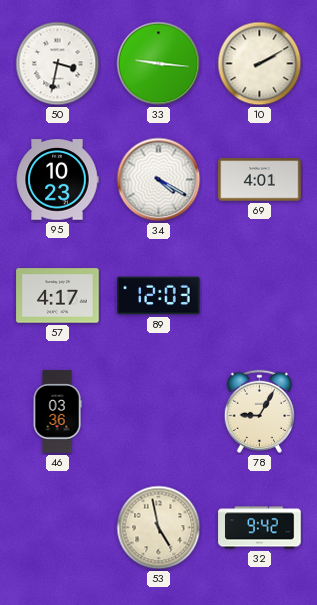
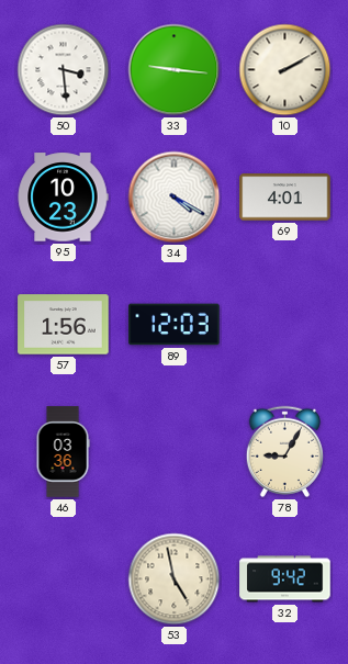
50: 3:32 -> 3:29 (64, 70)
57: 4:17 -> 1:56 (64, 325)
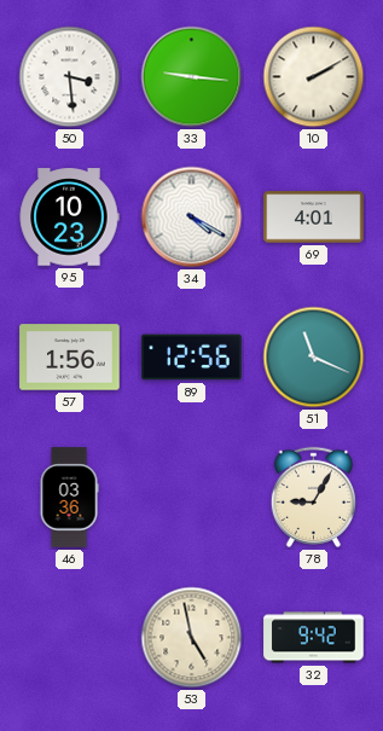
89: 12:03 -> 12:56 (192, 358)
51: none -> 11:19 (314, 358)
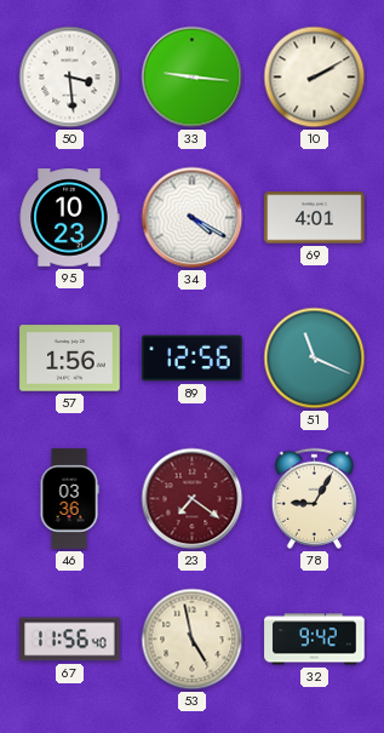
23: none -> 7:21 (193, 499)
67: none -> 11:56 (70, 640)
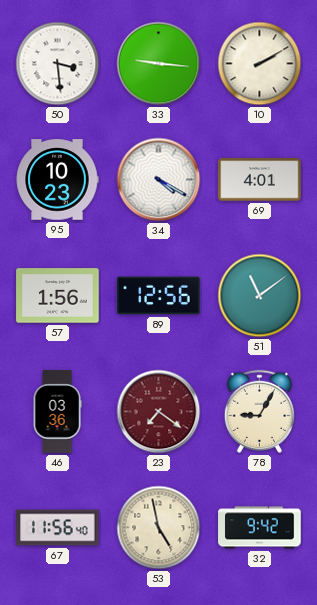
51: 11:19 -> 11:09 (260, 296)
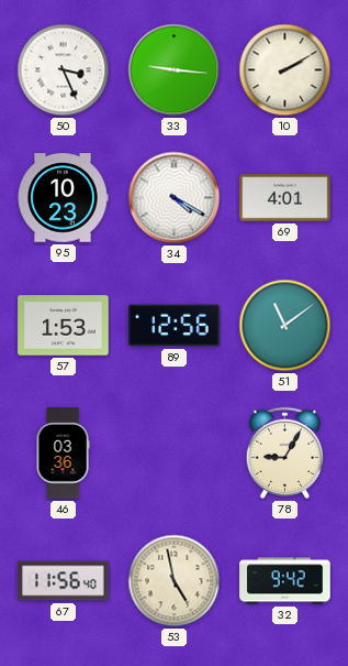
50: 3:29 -> 3:26 (64, 70)
57: 1:56 -> 1:53 (64, 326)
23: 7:21 -> none (159, 412)
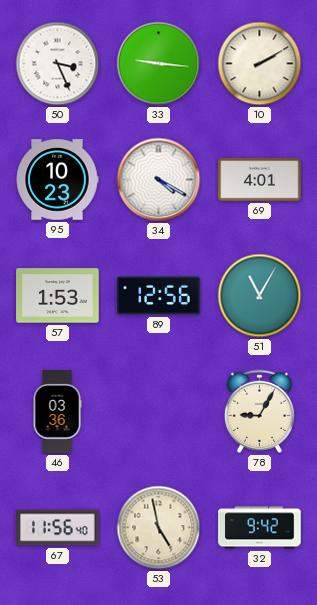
51: 11:09 -> 11:05 (260, 296)
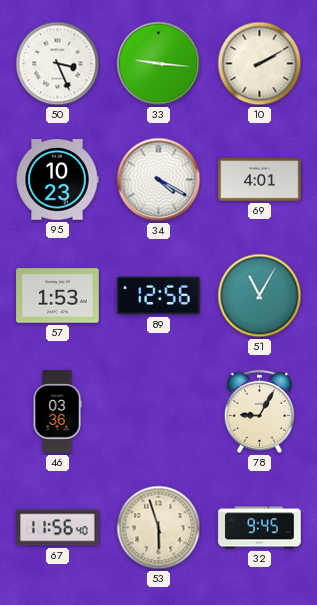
53: 4:58 -> 5:57 (159, 528)
32: 9:42 -> 9:45 (260, 528)
